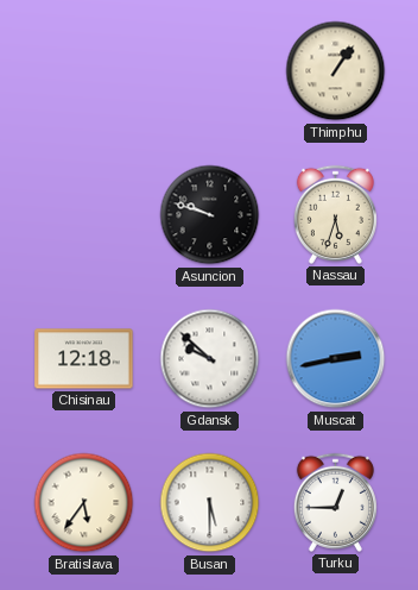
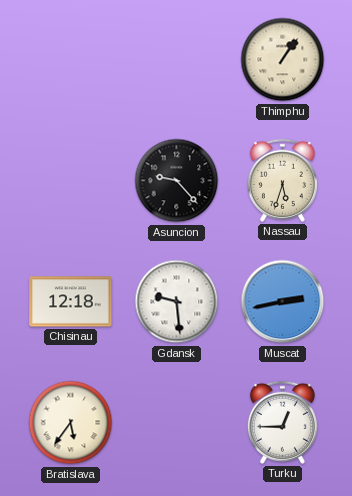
Asuncion: 9:48 -> 9:23 (177, 181)
Gdansk: 9:52 -> 9:29 (177, 302)
Busan: 5:30 -> none (210, 503)
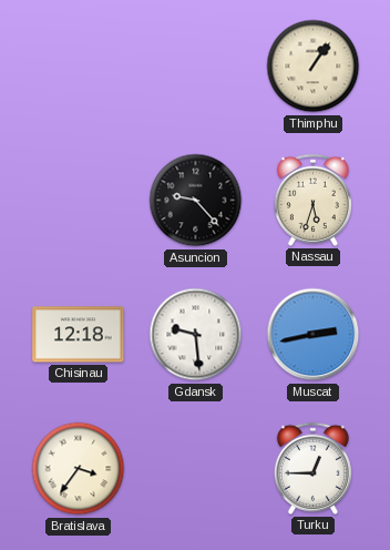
Bratislava: 5:36 -> 3:36 (79, 469)
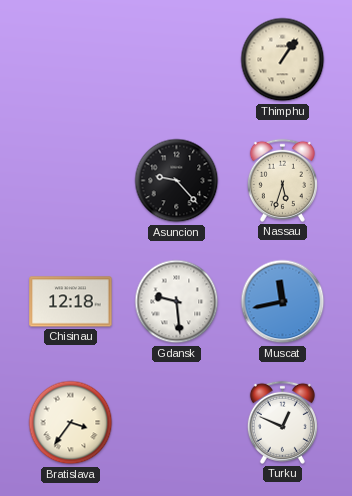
Muscat: 2:43 -> 11:43 (283, 302)
Turku: 12:45 -> 12:49 (282, 422)
